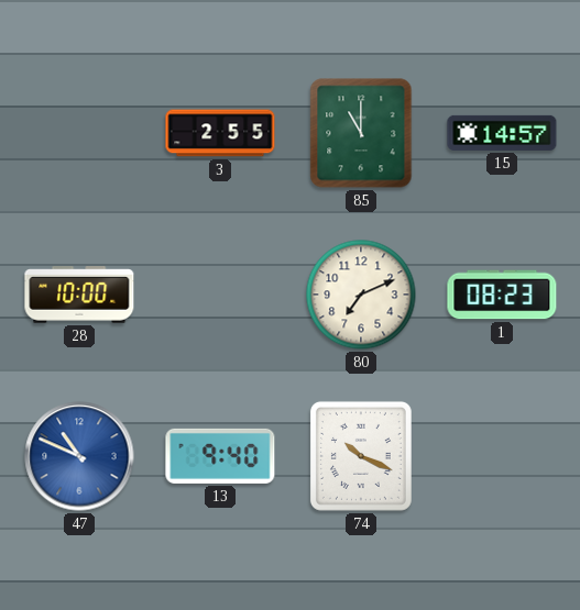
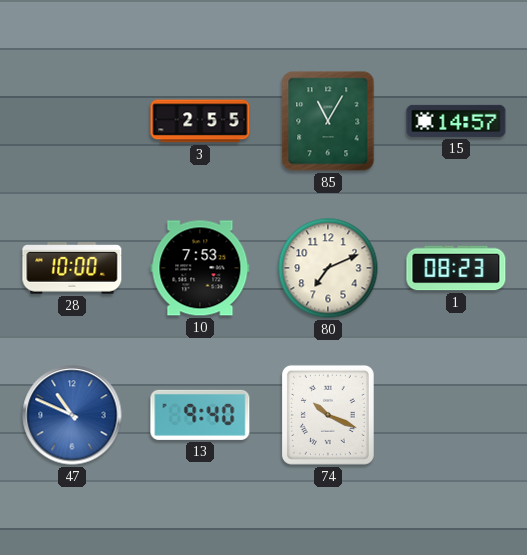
85: 11:00 -> 11:05 (328, 121)
10: none -> 7:53 (200, 268)
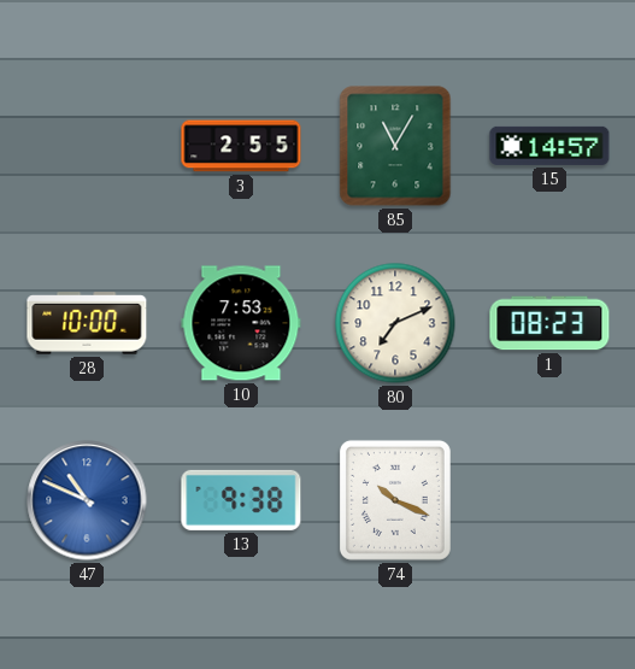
13: 9:40 -> 9:38 (241, 500)
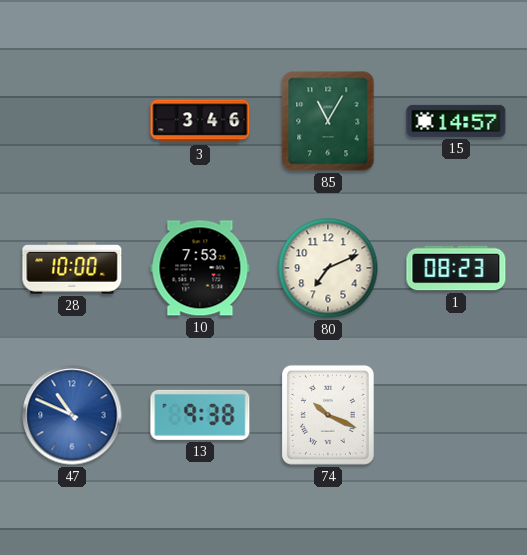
3: 2:55 -> 3:46 (200, 121)
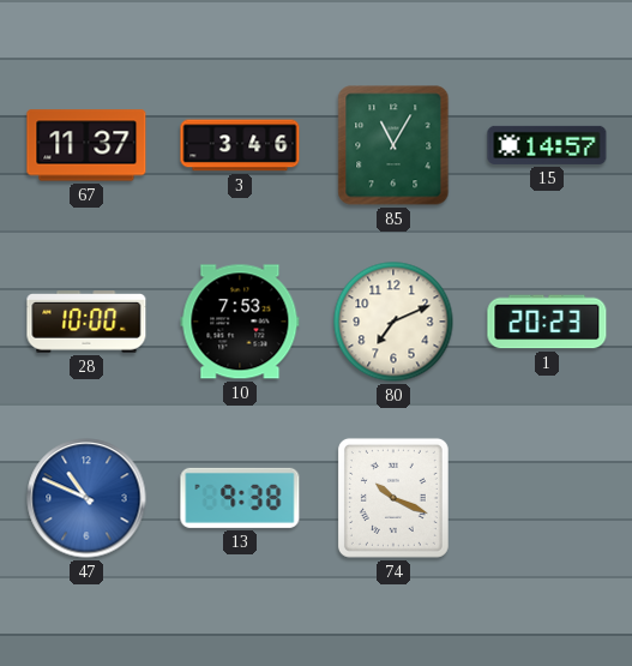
67: none -> 11:37 (86, 145)
1: 08:23 -> 20:23 (547, 322)
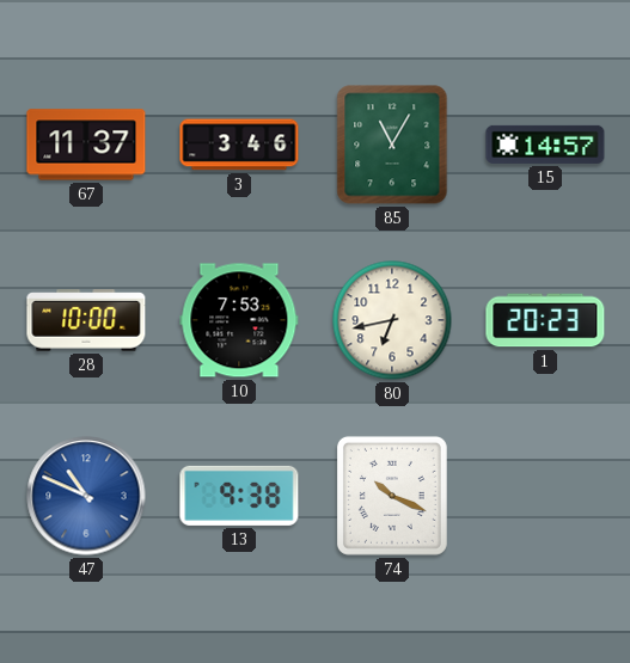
80: 7:11 -> 6:43 (392, 320)
